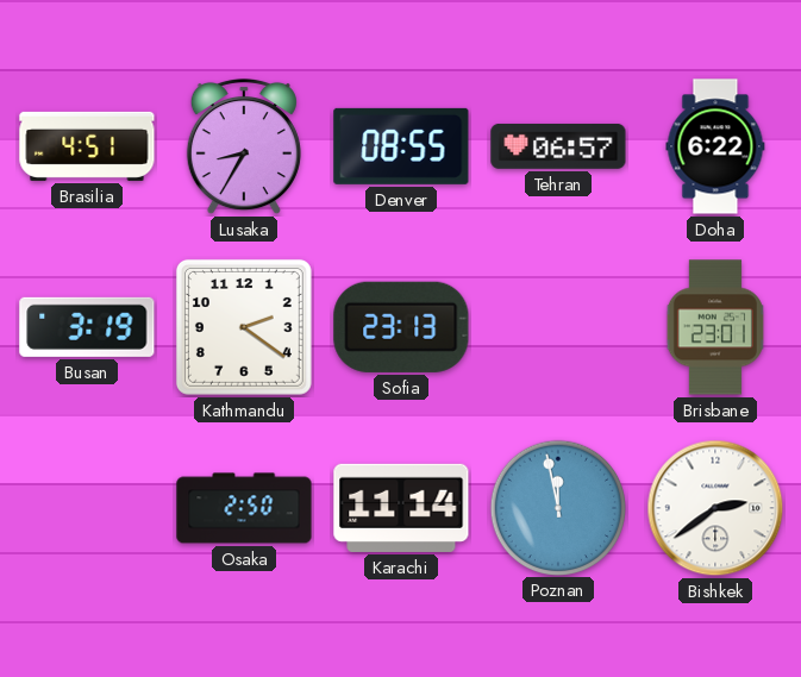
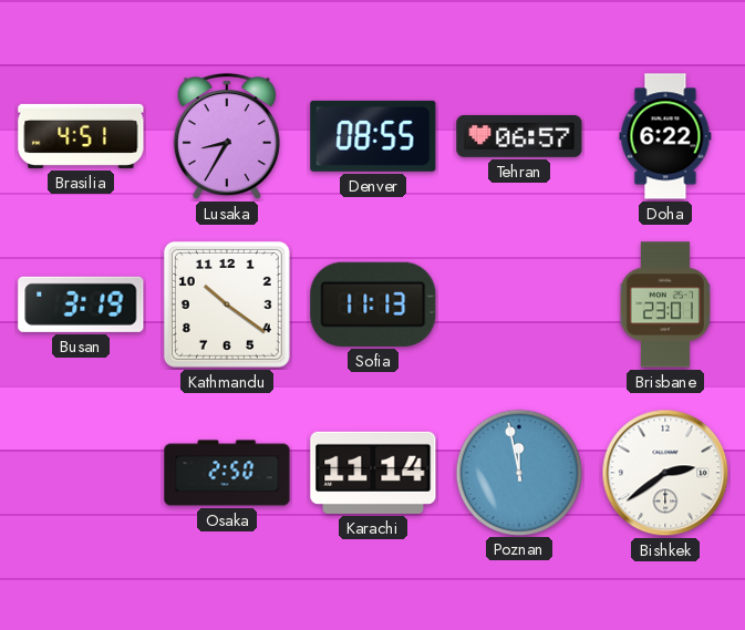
Kathmandu: 2:21 -> 10:21 (227, 304)
Sofia: 23:13 -> 11:13 (373, 304)
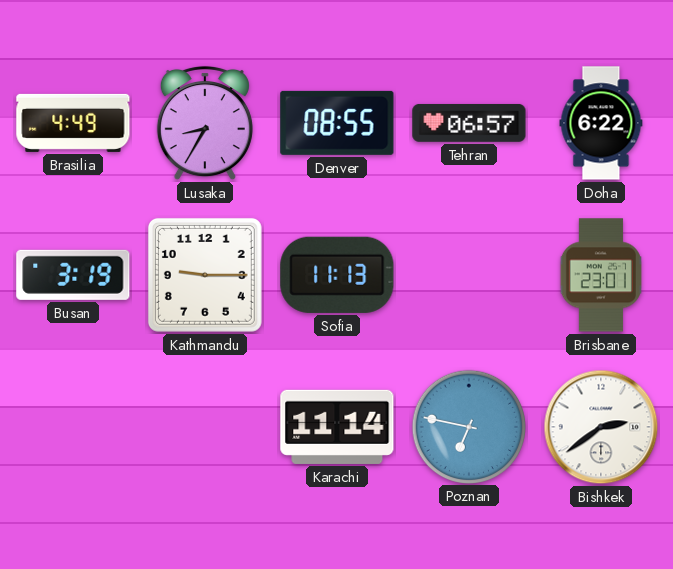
Brasilia: 4:51 -> 4:49 (73, 123)
Kathmandu: 10:21 -> 9:15 (205, 275)
Osaka: 2:50 -> none (227, 473)
Poznan: 11:58 -> 6:47 (468, 426)
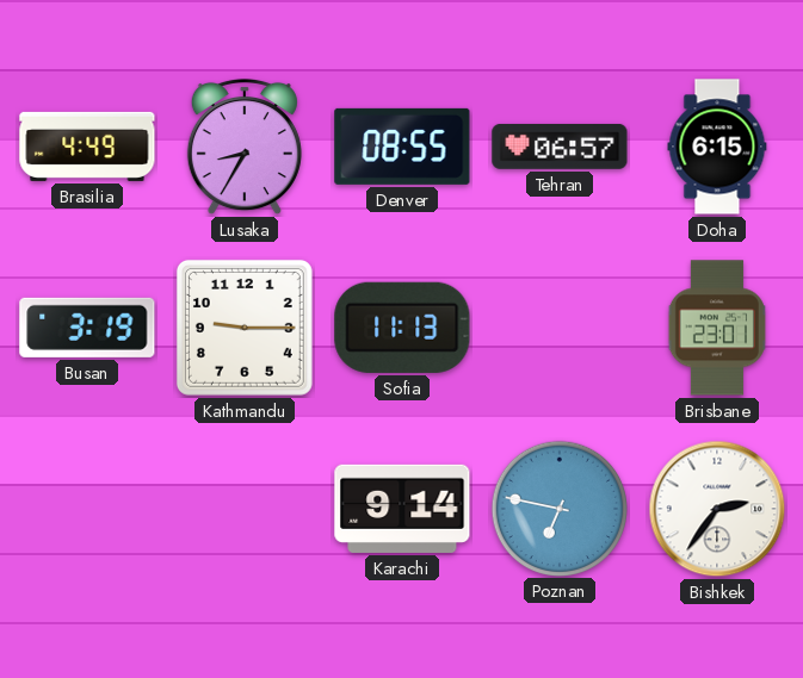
Doha: 6:22 -> 6:15 (717, 147)
Karachi: 11:14 -> 9:14 (402, 509)
Bishkek: 2:39 -> 2:36 (717, 509)
